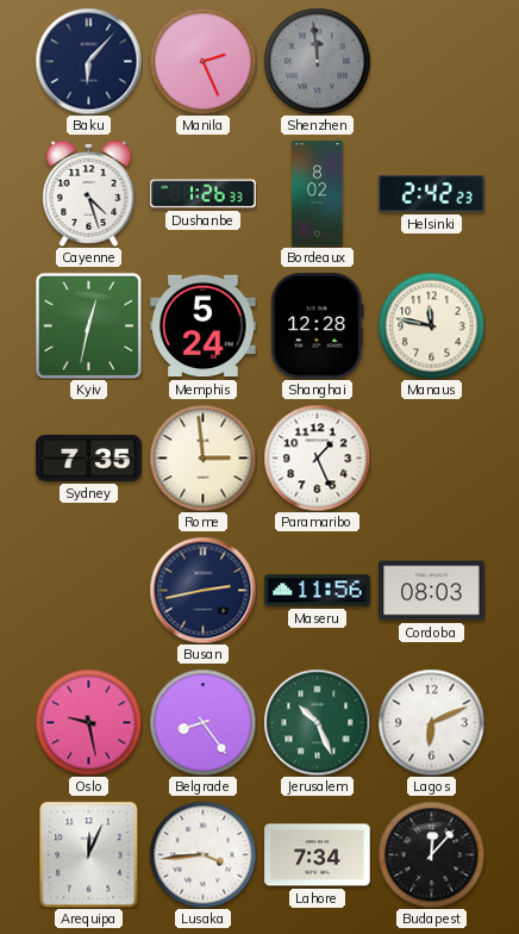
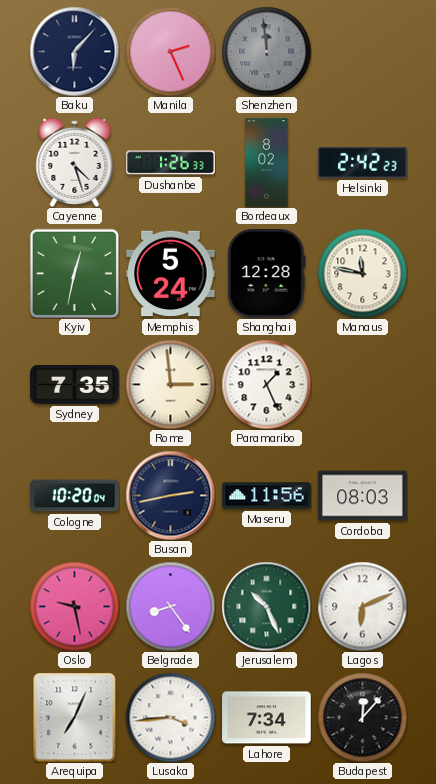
Cologne: none -> 10:20 (75, 496)
Arequipa: 12:04 -> 7:04 (75, 717)
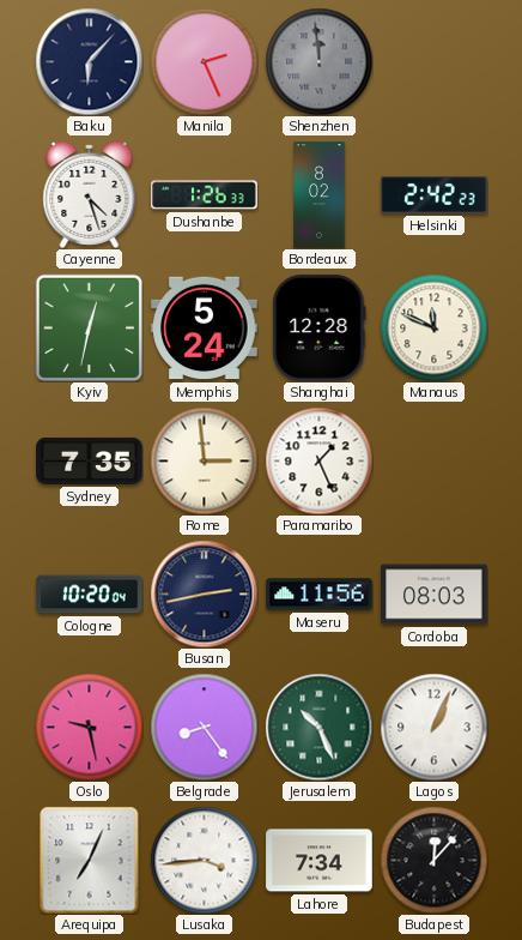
Manaus: 11:47 -> 11:49 (433, 327)
Lagos: 6:11 -> 1:04 (433, 727)
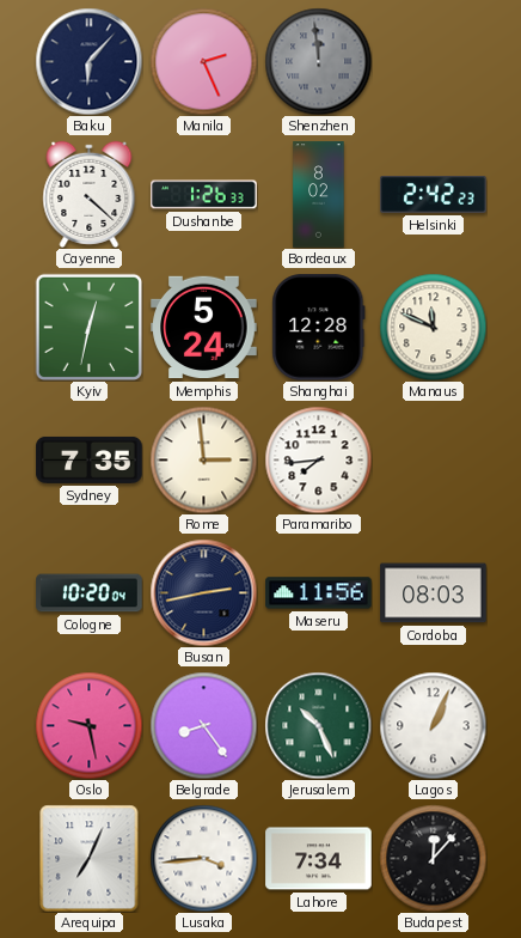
Cayenne: 4:27 -> 4:22 (90, 194)
Paramaribo: 1:26 -> 7:44 (318, 459)
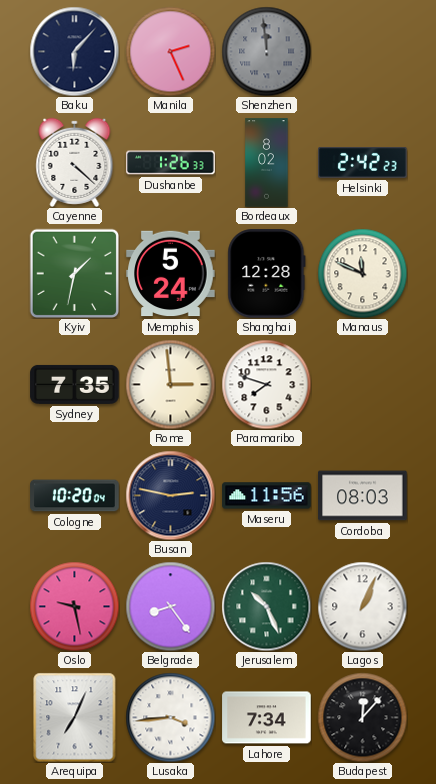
Kyiv: 12:32 -> 1:32 (74, 273)
Paramaribo: 7:44 -> 7:48 (266, 384)
Busan: 2:43 -> 2:47 (170, 495)
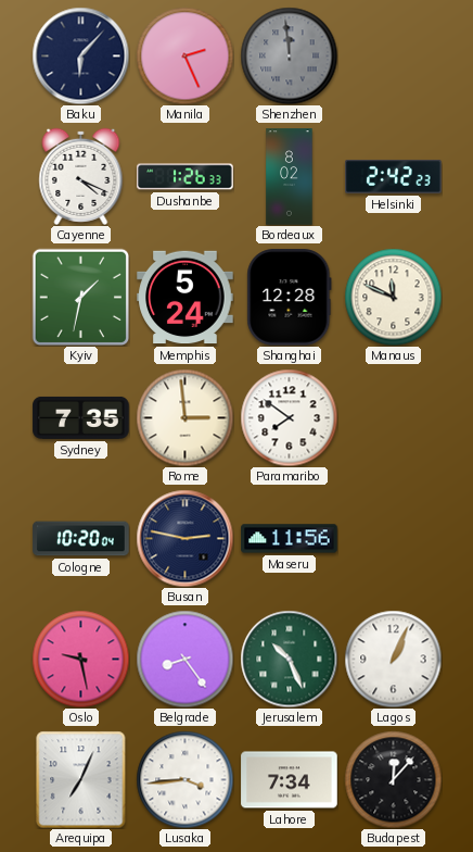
Cayenne: 4:22 -> 4:19 (81, 176)
Paramaribo: 7:48 -> 7:51 (289, 417)
Cordoba: 08:03 -> none (363, 496)
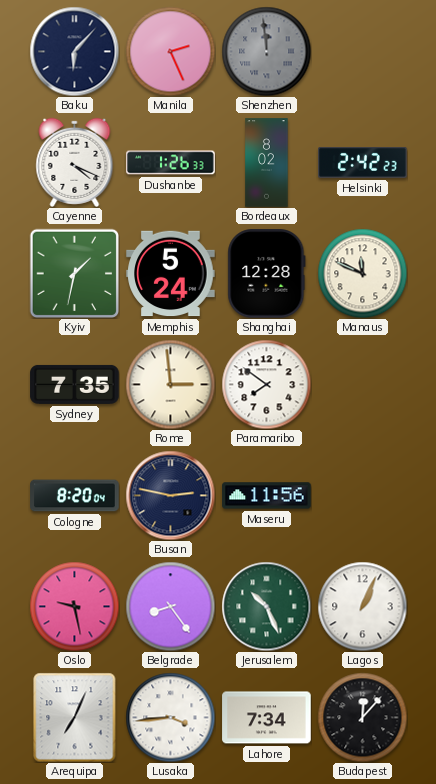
Cologne: 10:20 -> 8:20 (75, 496)
